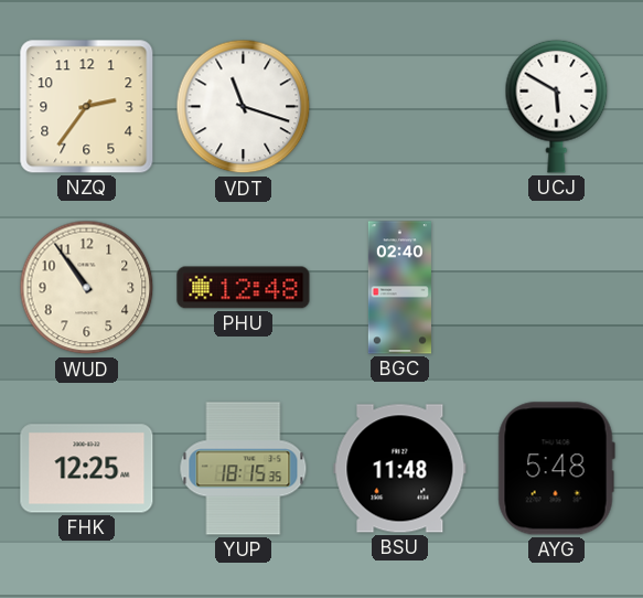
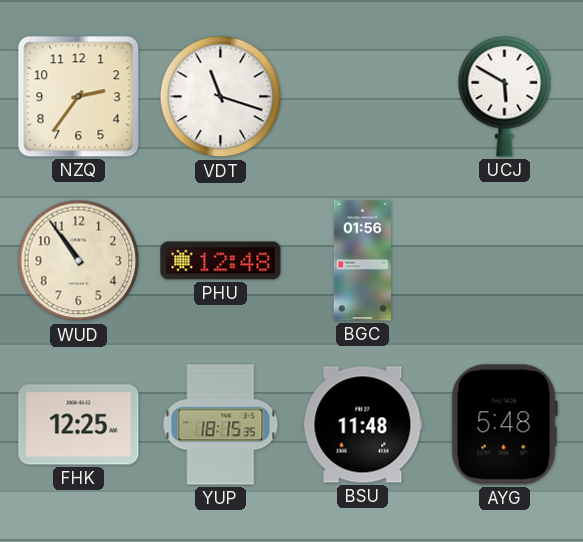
BGC: 02:40 -> 01:56 (362, 261)
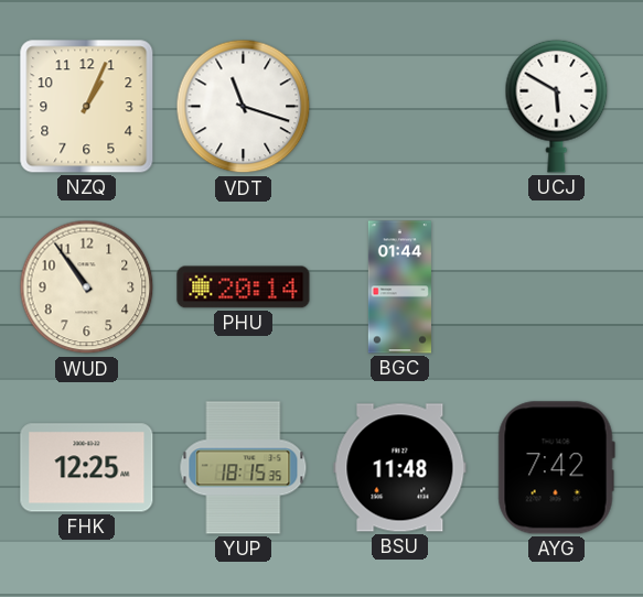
NZQ: 2:36 -> 1:04 (87, 107)
PHU: 12:48 -> 20:14 (244, 287)
BGC: 01:56 -> 01:44 (399, 287)
AYG: 5:48 -> 7:42 (556, 468)
